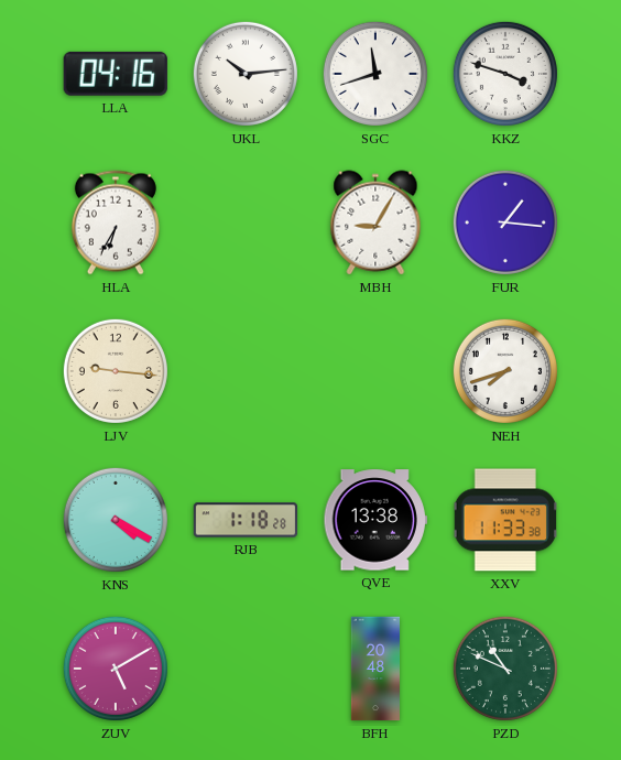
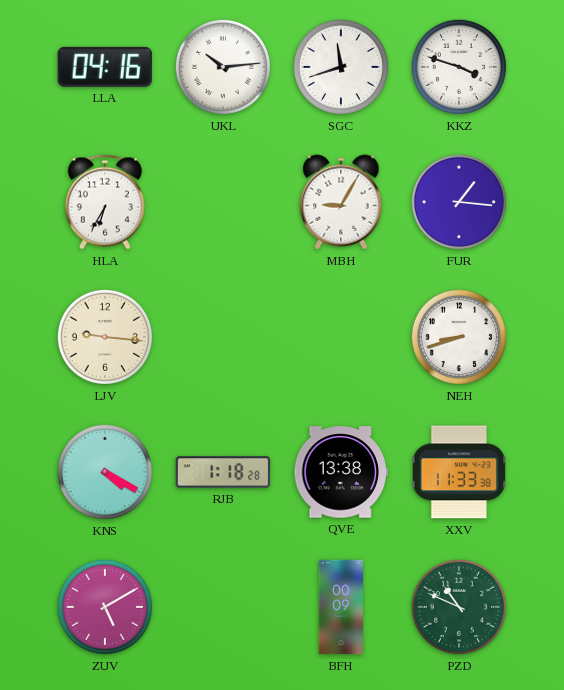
NEH: 7:42 -> 8:42 (459, 337)
BFH: 20:48 -> 00:09 (341, 607)
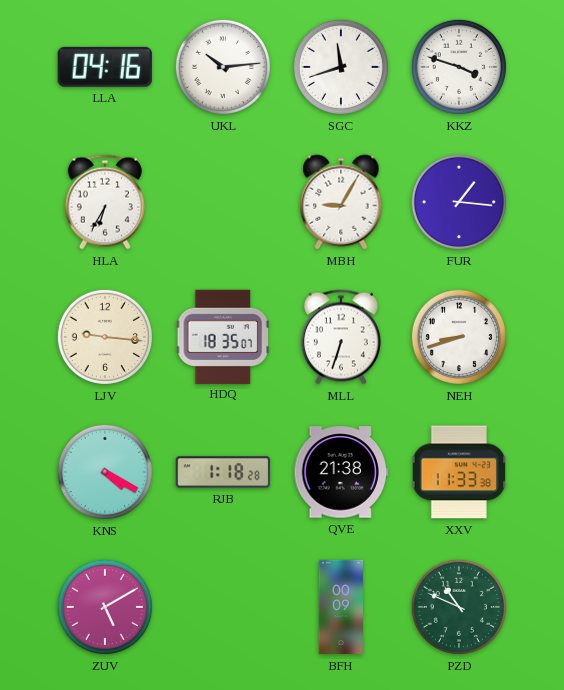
HDQ: none -> 18:35 (222, 336)
MLL: none -> 6:33 (341, 337)
QVE: 13:38 -> 21:38 (340, 472)
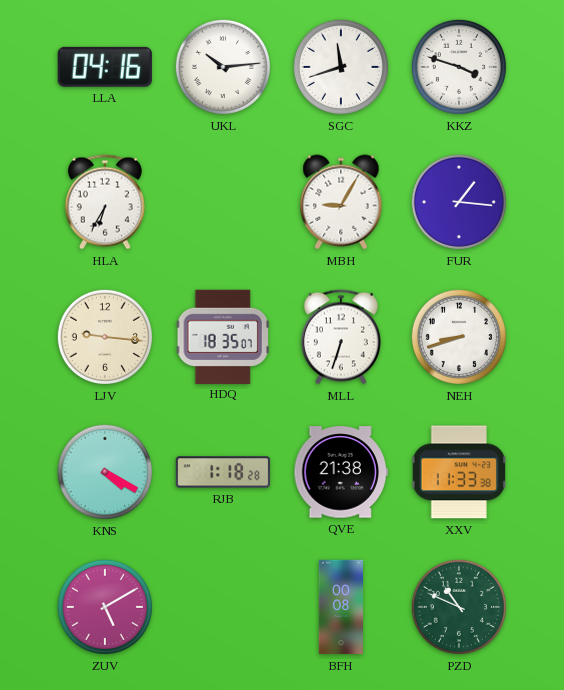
BFH: 00:09 -> 00:08 (341, 607)
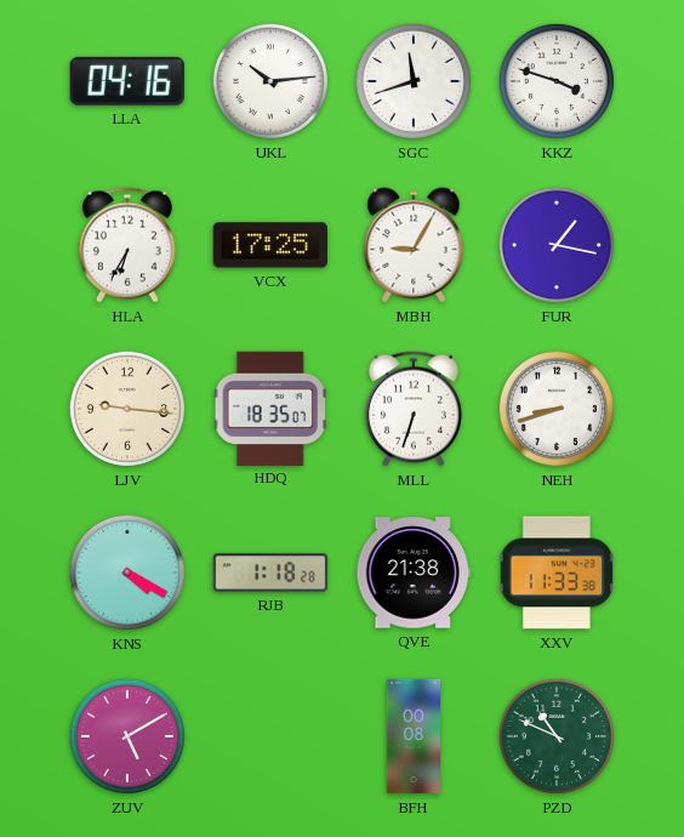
VCX: none -> 17:25 (269, 245)
FUR: 1:16 -> 1:17 (557, 245)
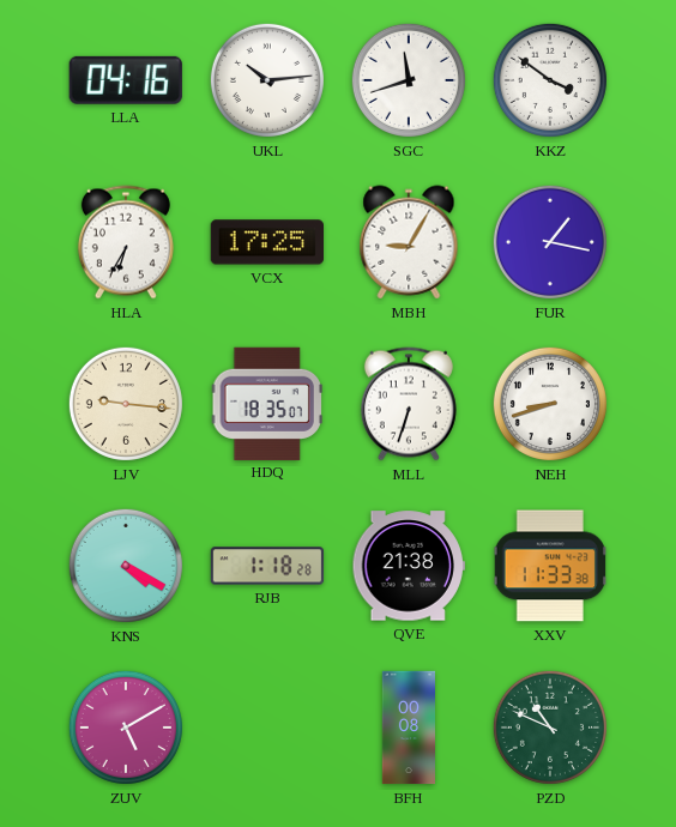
KKZ: 3:48 -> 3:51 (550, 80)
